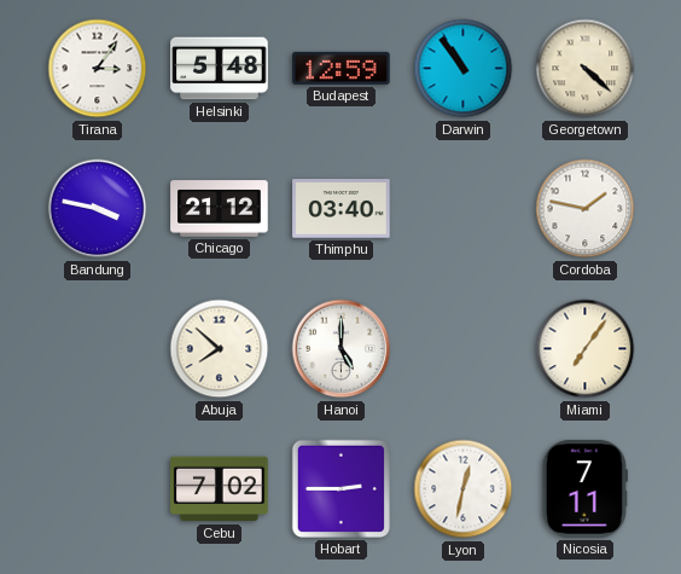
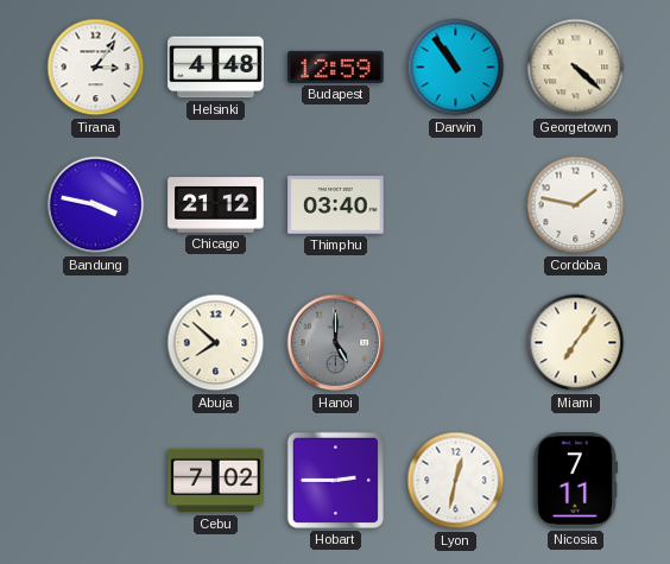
Helsinki: 5:48 -> 4:48 (216, 68)
Hanoi dial: white -> grey (336, 343)
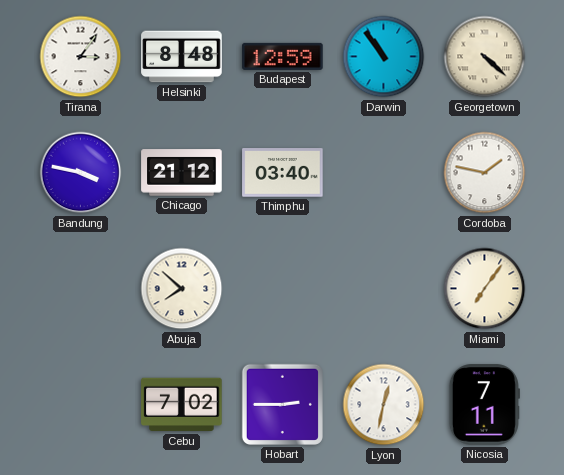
Helsinki: 4:48 -> 8:48 (182, 57)
Hanoi: 5:00 -> none (336, 343)
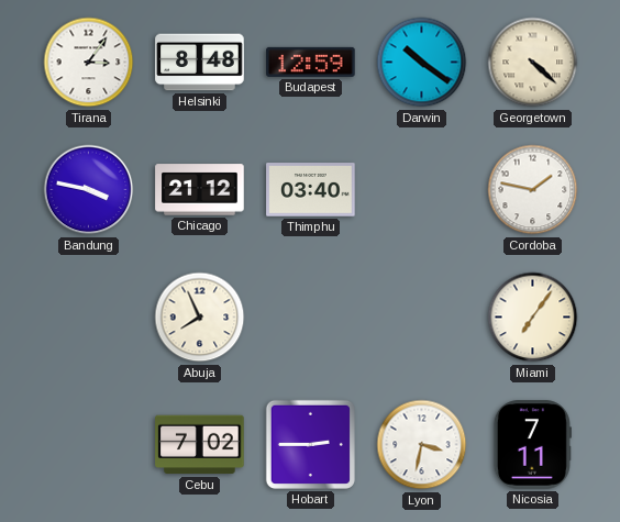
Darwin: 10:54 -> 10:21 (422, 63)
Abuja: 7:52 -> 7:56 (200, 318)
Lyon: 12:32 -> 3:32 (422, 445)
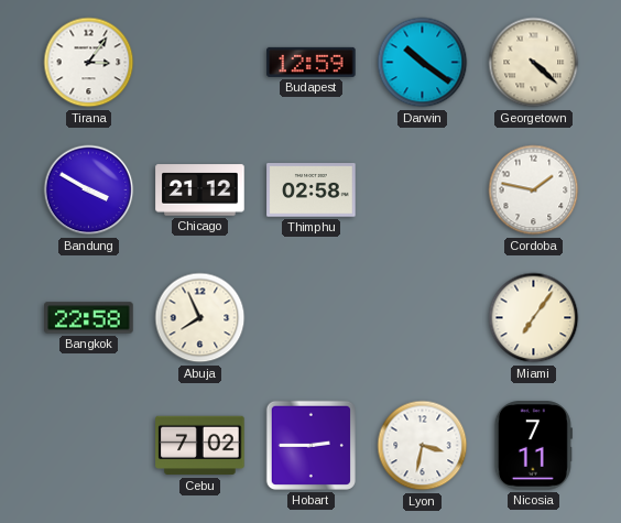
Helsinki: 8:48 -> none (200, 63)
Bandung: 3:47 -> 3:50 (89, 190)
Thimphu: 03:40 -> 02:58 (312, 190)
Bangkok: none -> 22:58 (89, 318)
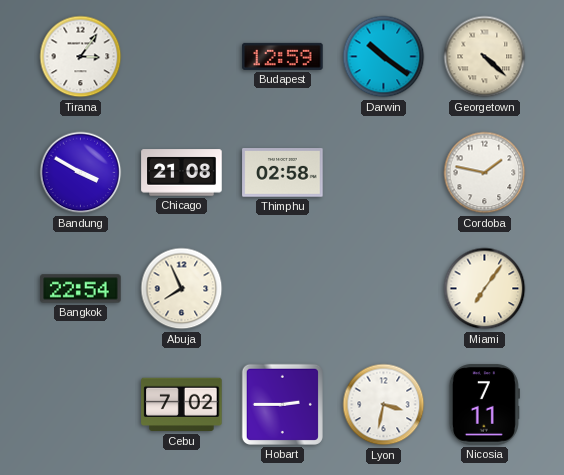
Chicago: 21:12 -> 21:08 (182, 173)
Bangkok: 22:58 -> 22:54 (81, 289)
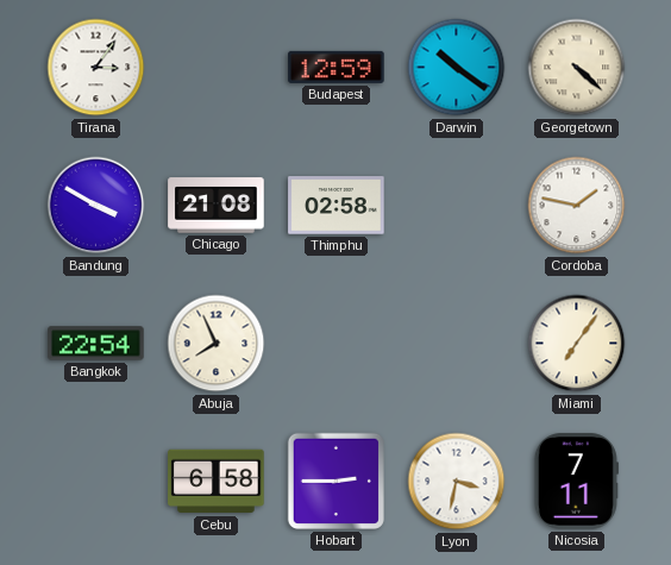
Cebu: 7:02 -> 6:58 (217, 482)
